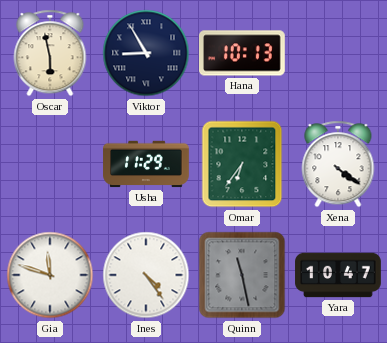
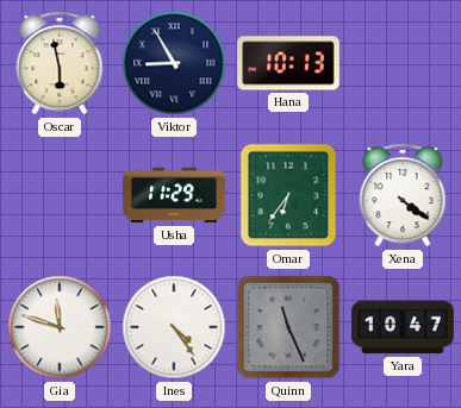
Quinn: 11:28 -> 11:26 (288, 327)
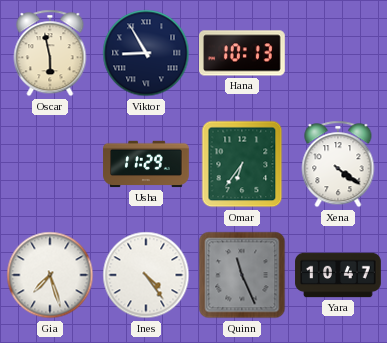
Gia: 11:48 -> 7:27 (50, 275)
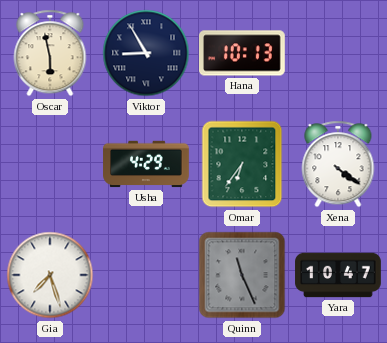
Usha: 11:29 -> 4:29 (146, 164)
Ines: 4:24 -> none (146, 275)
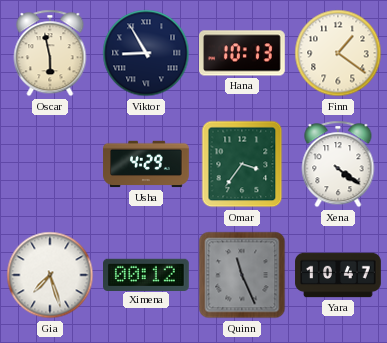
Finn: none -> 1:21 (338, 53)
Omar: 6:36 -> 3:36 (242, 164)
Ximena: none -> 00:12 (147, 274)
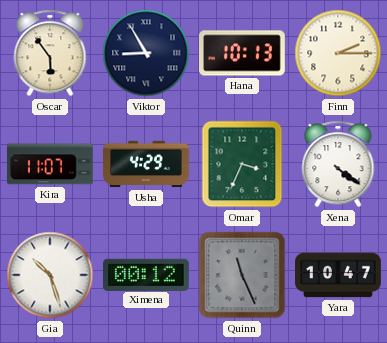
Oscar: 5:58 -> 5:54 (50, 53)
Finn: 1:21 -> 2:15 (338, 53)
Kira: none -> 11:07 (51, 164)
Omar: 3:36 -> 3:34 (242, 164)
Gia: 7:27 -> 10:27 (50, 275)
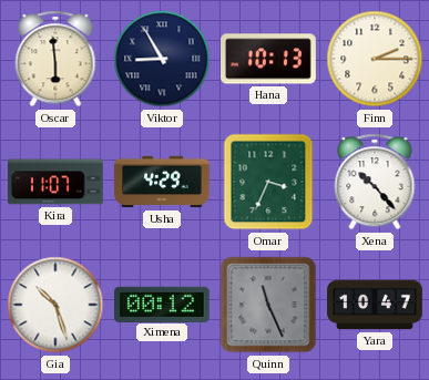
Oscar: 5:54 -> 5:59 (55, 59)
Xena: 4:21 -> 10:23 (375, 182)
